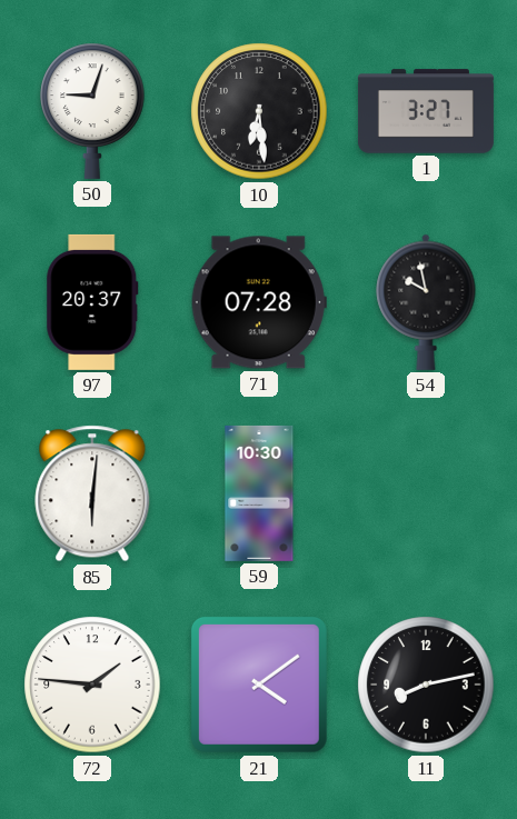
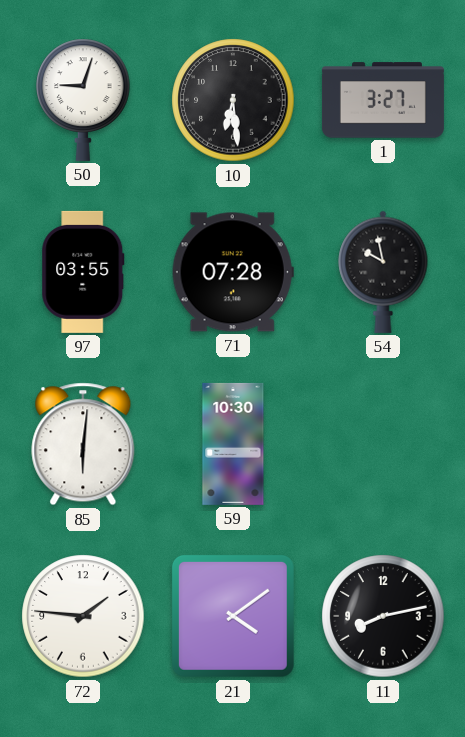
97: 20:37 -> 03:55 (83, 272)
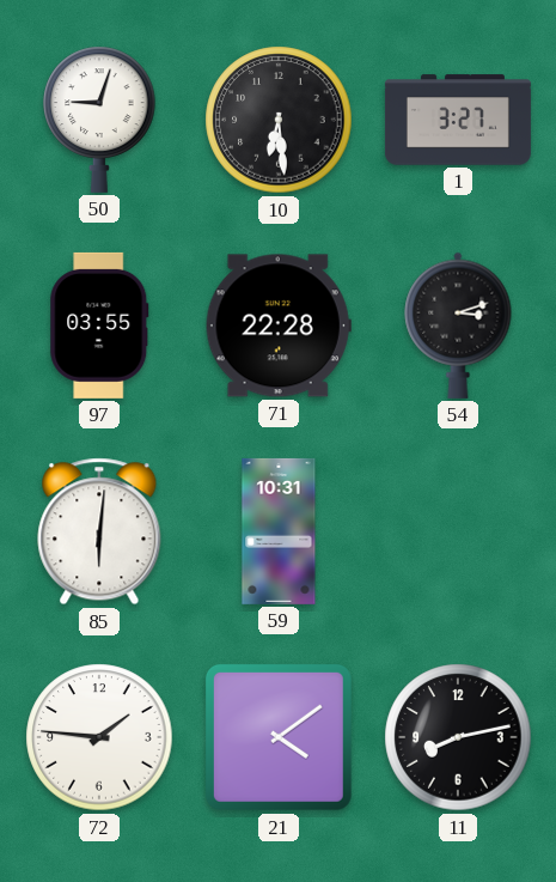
71: 07:28 -> 22:28 (279, 326)
54: 9:58 -> 3:12 (458, 326)
59: 10:30 -> 10:31 (279, 531)
